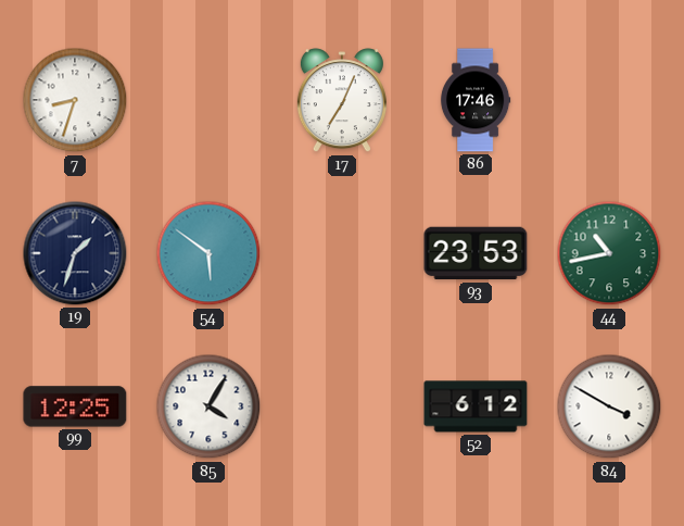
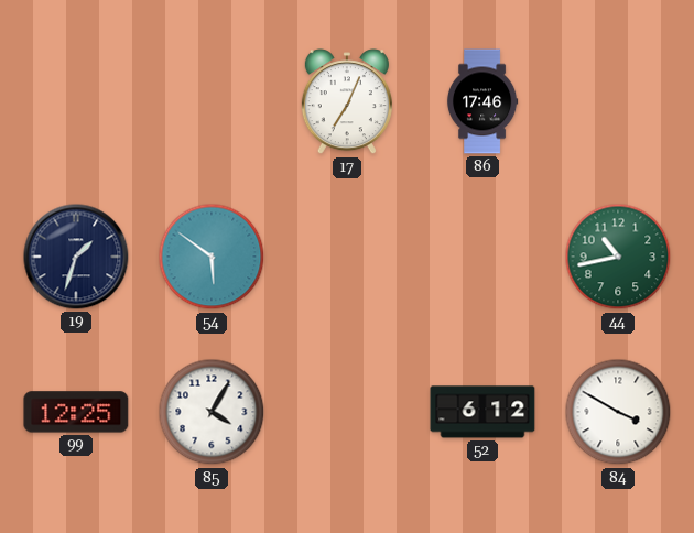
7: 8:33 -> none (75, 100)
93: 23:53 -> none (476, 253)
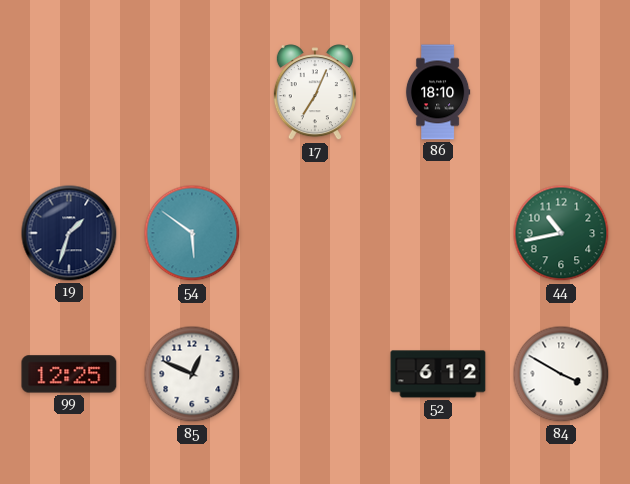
86: 17:46 -> 18:10 (438, 92)
85: 4:05 -> 12:49 (192, 374)
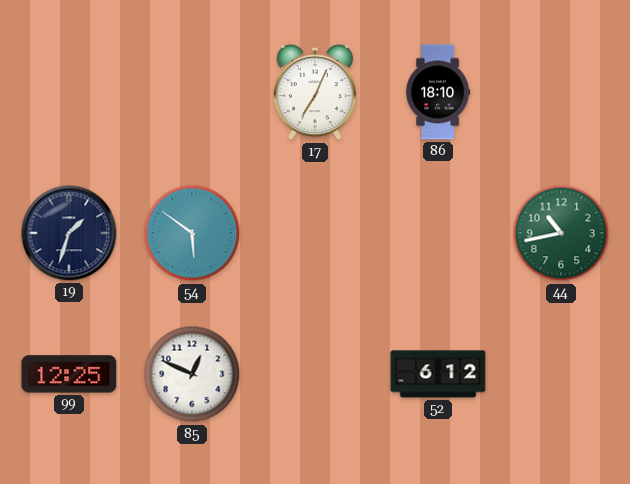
84: 3:50 -> none (561, 374)
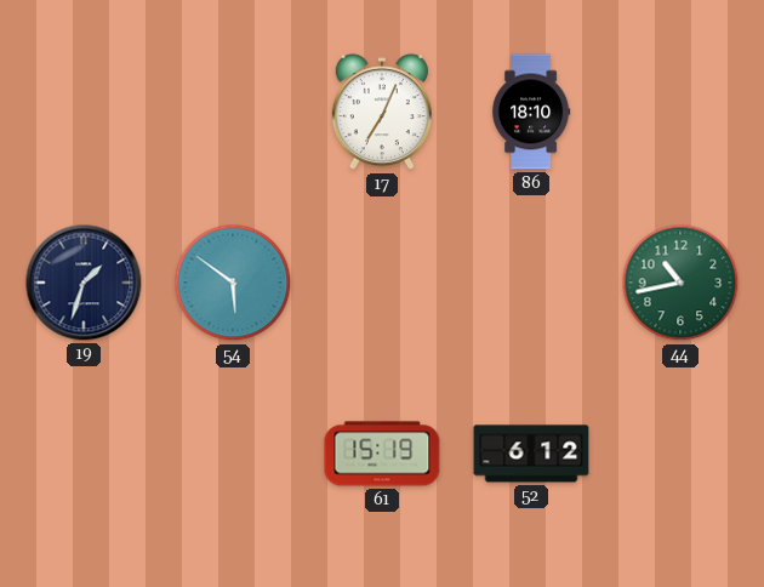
99: 12:25 -> none (69, 374)
85: 12:49 -> none (192, 374)
61: none -> 15:19 (382, 454)
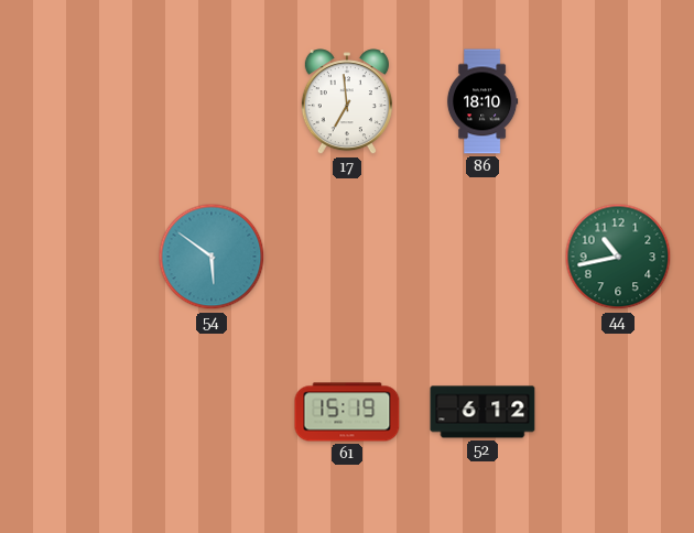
17: 7:04 -> 6:59 (347, 102)
19: 1:33 -> none (84, 283)
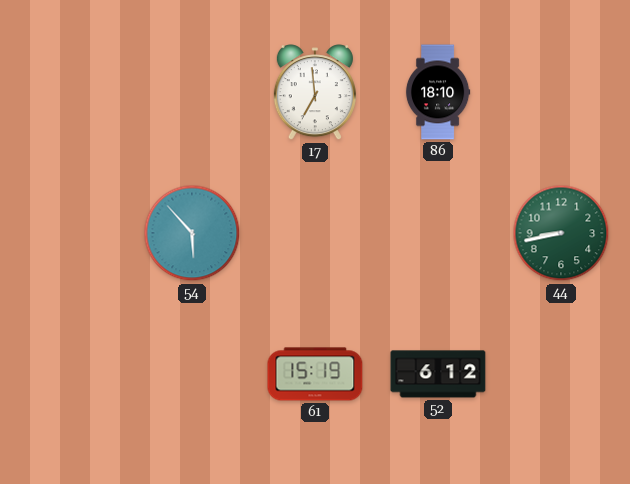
54: 5:51 -> 5:53 (192, 233)
44: 10:43 -> 8:43 (561, 233)
